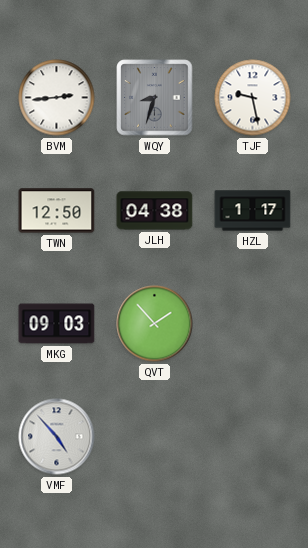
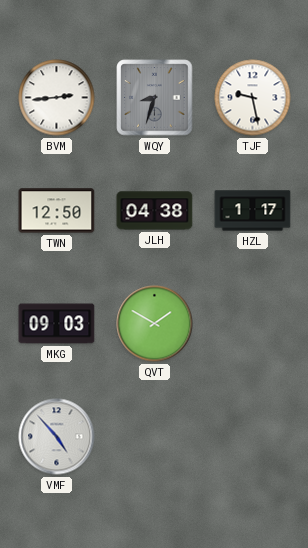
QVT: 1:53 -> 1:50 (155, 324)
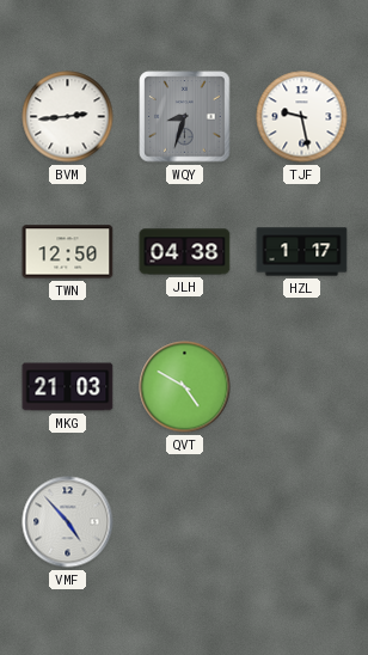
MKG: 09:03 -> 21:03 (68, 387)
QVT: 1:50 -> 4:50 (185, 387)
